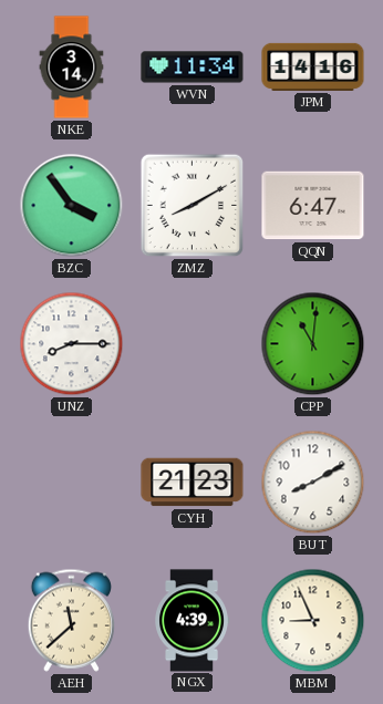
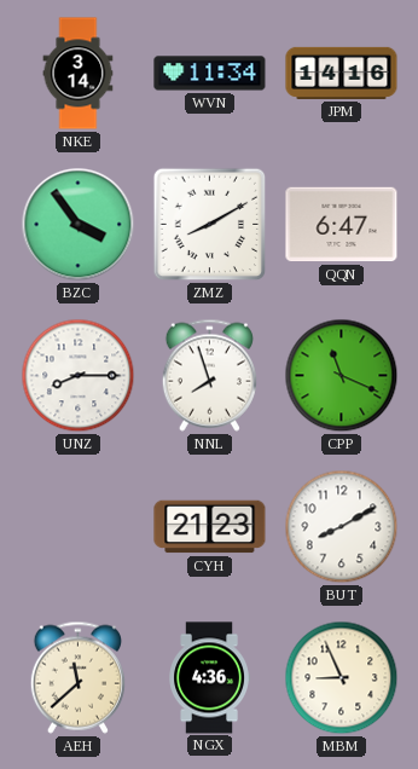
NNL: none -> 7:57 (209, 375)
CPP: 11:01 -> 11:19 (342, 376)
NGX: 4:39 -> 4:36 (209, 678)
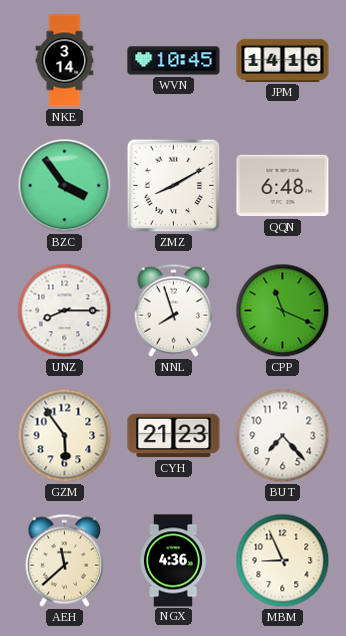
WVN: 11:34 -> 10:45 (174, 61)
QQN: 6:47 -> 6:48 (283, 186)
GZM: none -> 5:54 (65, 436)
BUT: 8:10 -> 7:23 (283, 436)
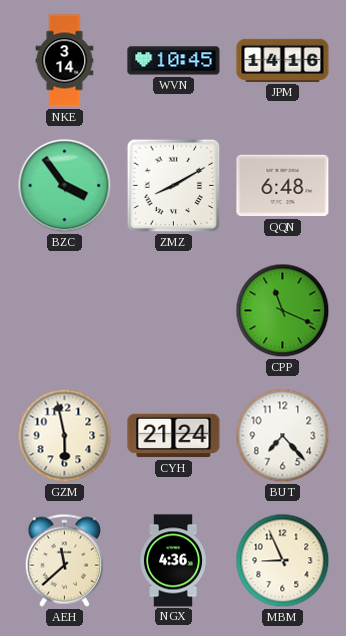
UNZ: 8:15 -> none (65, 311)
NNL: 7:57 -> none (173, 310)
GZM: 5:54 -> 5:58 (65, 436)
CYH: 21:23 -> 21:24 (174, 436)
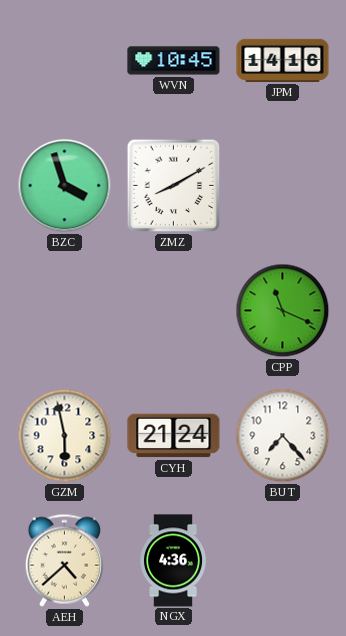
NKE: 3:14 -> none (65, 61)
BZC: 3:54 -> 3:57 (65, 186)
QQN: 6:48 -> none (283, 186)
AEH: 11:38 -> 4:38 (64, 560)
MBM: 8:56 -> none (283, 561)
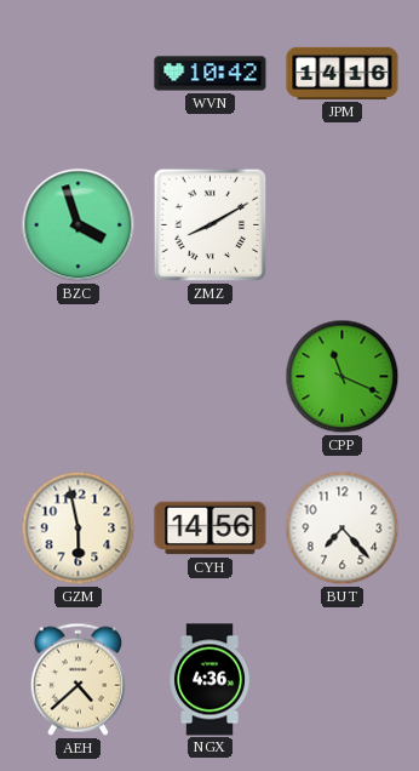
WVN: 10:45 -> 10:42 (211, 74)
CYH: 21:24 -> 14:56 (211, 529)
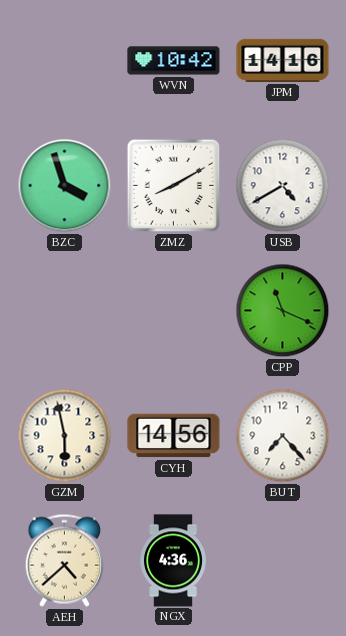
USB: none -> 4:40 (283, 186)
